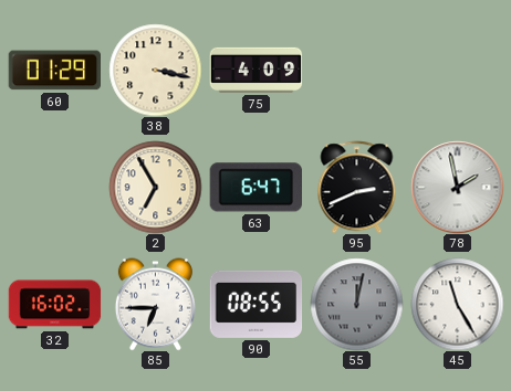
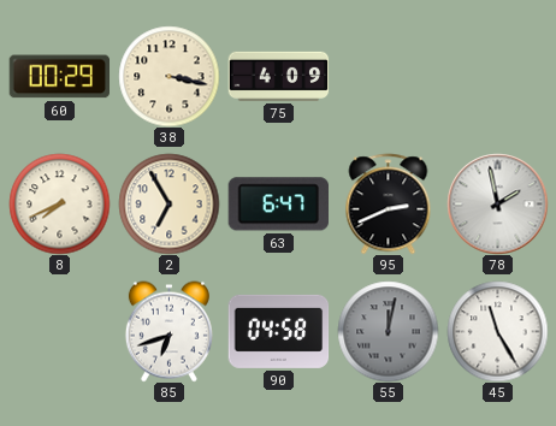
60: 01:29 -> 00:29 (59, 77)
8: none -> 7:41 (59, 203)
32: 16:02 -> none (54, 305)
85: 6:45 -> 6:42 (168, 331)
90: 08:55 -> 04:58 (278, 331)
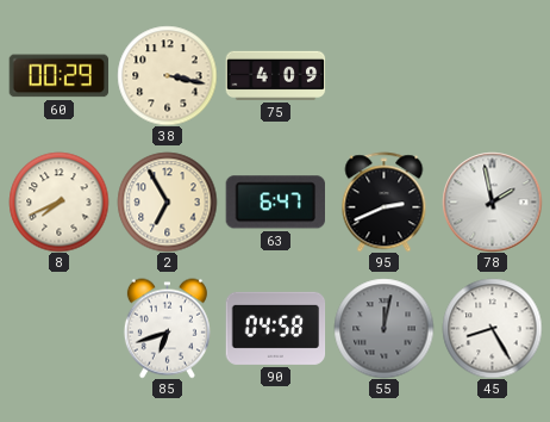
45: 11:25 -> 8:25 (492, 328)
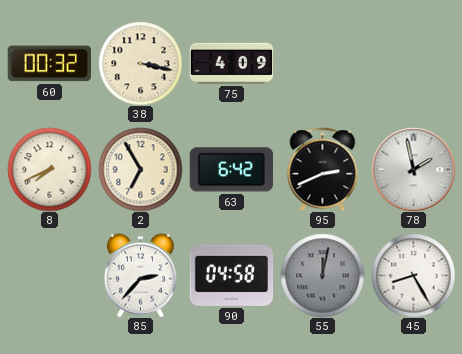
60: 00:29 -> 00:32 (49, 64)
63: 6:47 -> 6:42 (231, 170)
85: 6:42 -> 2:37 (140, 275)
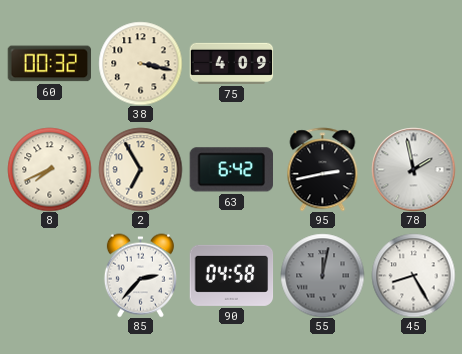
95: 2:41 -> 2:43 (323, 169)
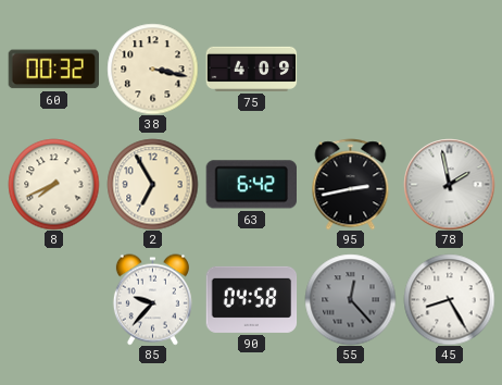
85: 2:37 -> 9:37 (152, 299)
55: 12:02 -> 12:23 (350, 299)
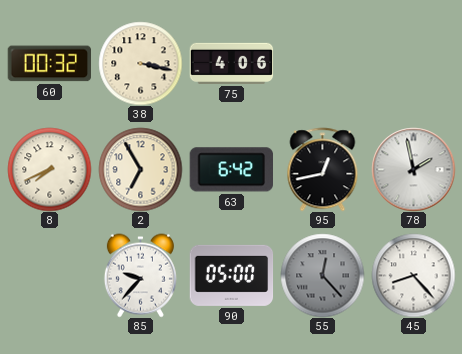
75: 4:09 -> 4:06 (231, 63)
95: 2:43 -> 12:43 (323, 169)
90: 04:58 -> 05:00 (231, 275)
45: 8:25 -> 8:23 (413, 275)
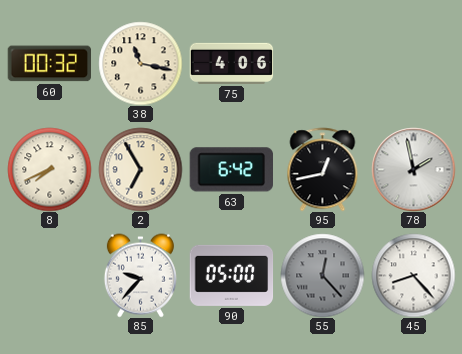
38: 3:17 -> 11:17 (140, 63)
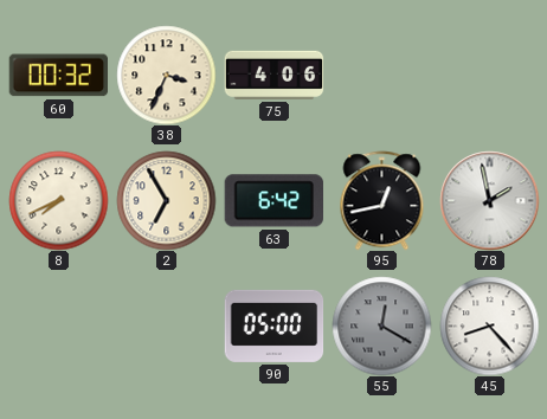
38: 11:17 -> 3:34 (166, 75)
85: 9:37 -> none (140, 275)
55: 12:23 -> 12:20 (381, 325)
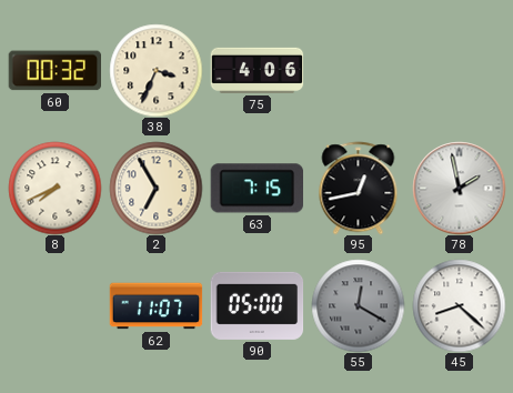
63: 6:42 -> 7:15 (256, 189)
62: none -> 11:07 (155, 306)
45: 8:23 -> 8:22 (459, 305)
